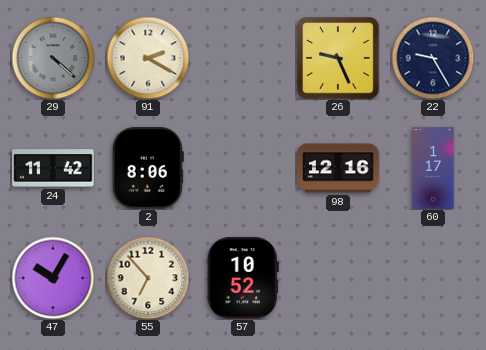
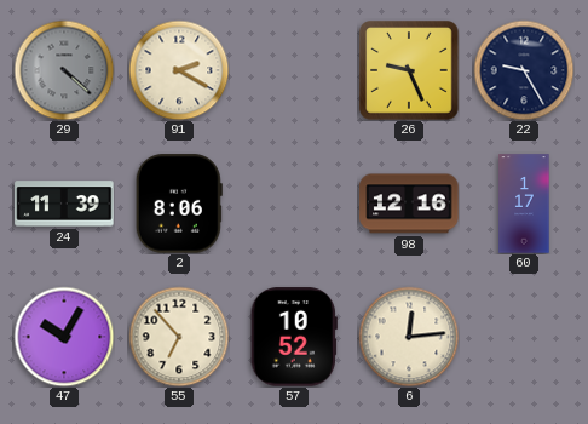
24: 11:42 -> 11:39 (64, 204)
6: none -> 12:14 (409, 337)
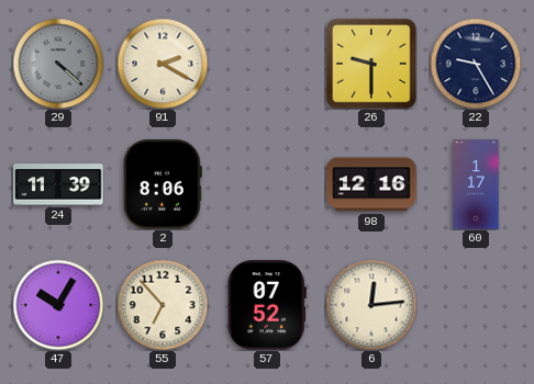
26: 9:26 -> 9:30 (371, 64)
57: 10:52 -> 07:52 (267, 305)
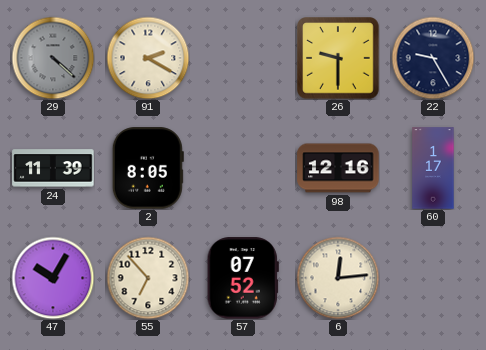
2: 8:06 -> 8:05 (148, 168)
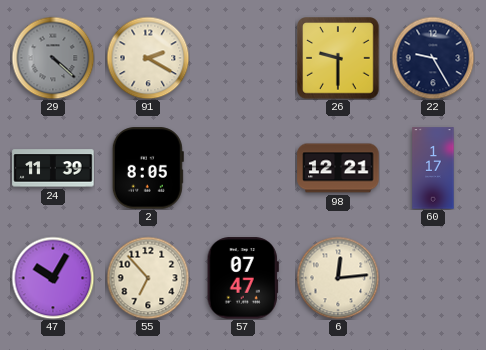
98: 12:16 -> 12:21 (338, 168)
57: 07:52 -> 07:47 (243, 278)
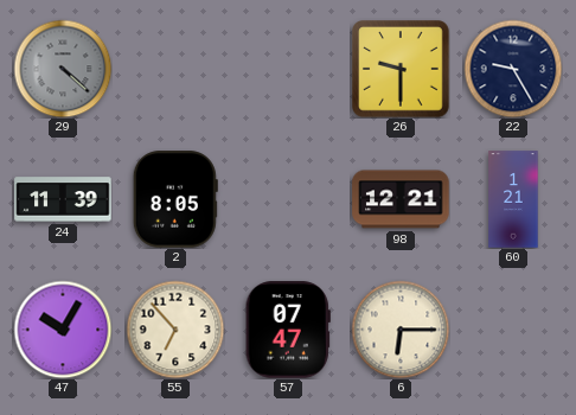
91: 2:20 -> none (148, 58)
60: 1:17 -> 1:21 (513, 199)
6: 12:14 -> 6:15 (401, 330)
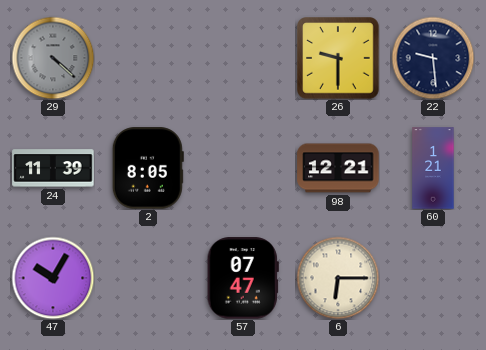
22: 9:25 -> 9:29 (433, 58)
55: 6:53 -> none (175, 330)
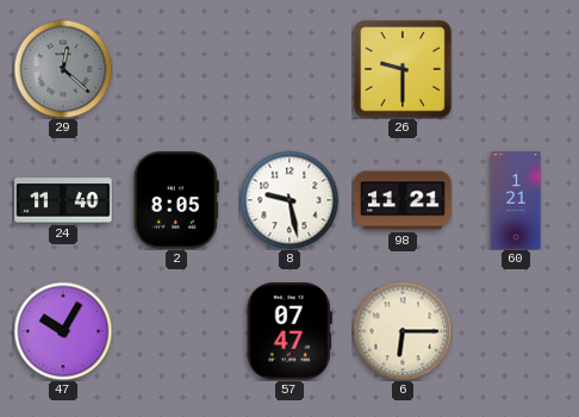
29: 4:22 -> 12:22 (63, 69)
22: 9:29 -> none (433, 58)
24: 11:39 -> 11:40 (63, 200)
8: none -> 9:28 (289, 200)
98: 12:21 -> 11:21 (403, 200)
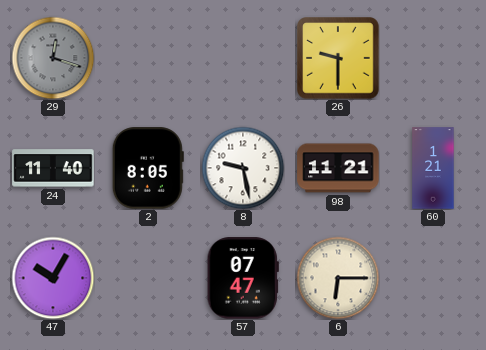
29: 12:22 -> 12:18 (53, 58)
